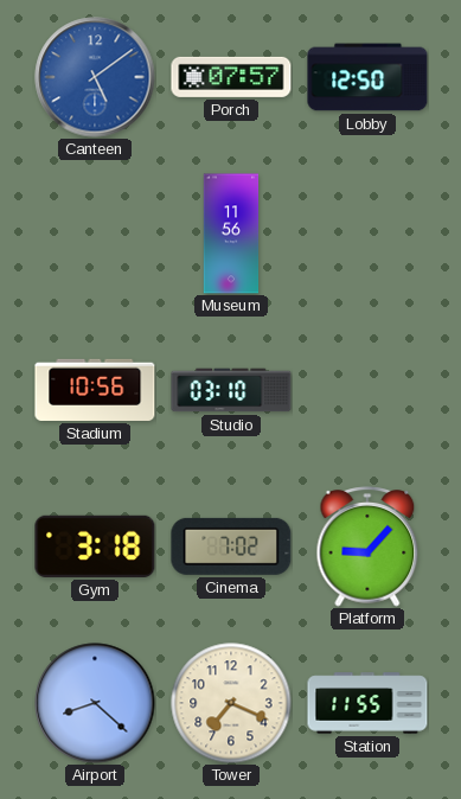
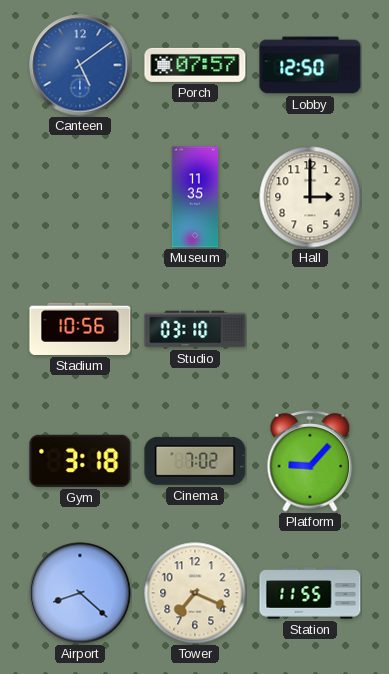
Museum: 11:56 -> 11:35 (195, 197)
Hall: none -> 3:00 (310, 197)
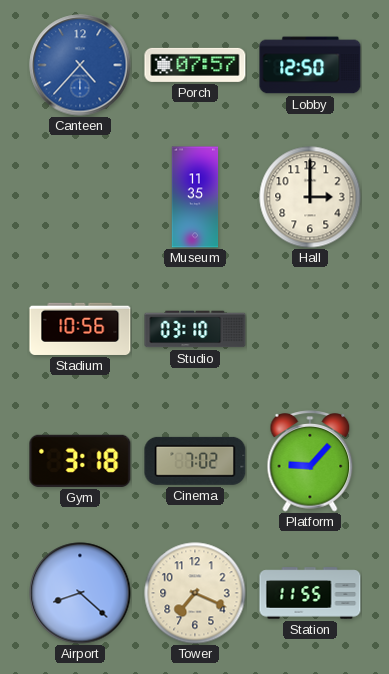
Canteen: 5:09 -> 4:37 (80, 65)
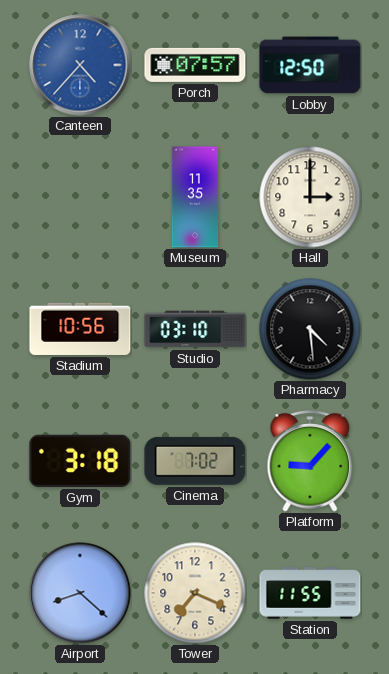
Pharmacy: none -> 4:29 (310, 329)
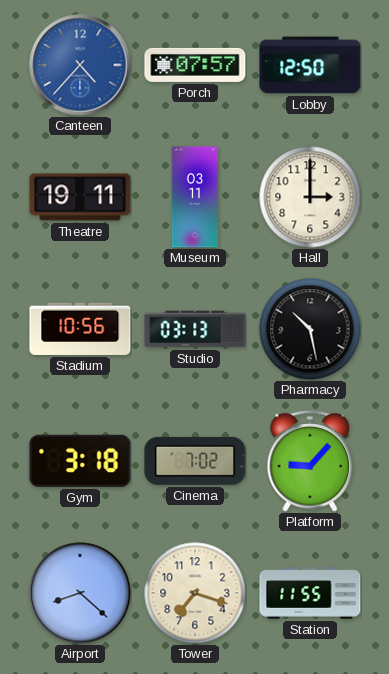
Theatre: none -> 19:11 (80, 197)
Museum: 11:35 -> 03:11 (195, 197)
Studio: 03:10 -> 03:13 (195, 329)
Pharmacy: 4:29 -> 10:28 (310, 329)
Tower: 7:19 -> 7:18 (195, 593)
